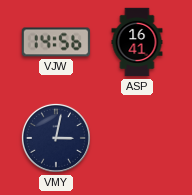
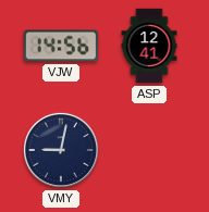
ASP: 16:41 -> 12:41 (149, 46)
VMY: 3:02 -> 9:02 (61, 150)
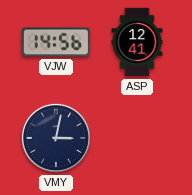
VMY: 9:02 -> 3:02 (56, 138)
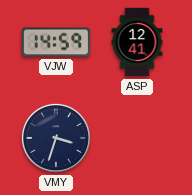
VJW: 14:56 -> 14:59 (56, 42)
VMY: 3:02 -> 3:33 (56, 138)
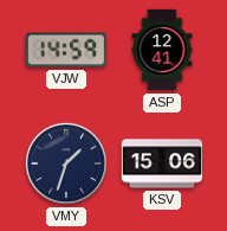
VMY: 3:33 -> 1:33 (66, 163)
KSV: none -> 15:06 (162, 163)
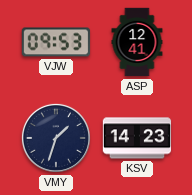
VJW: 14:59 -> 09:53 (56, 42)
KSV: 15:06 -> 14:23 (137, 138)
